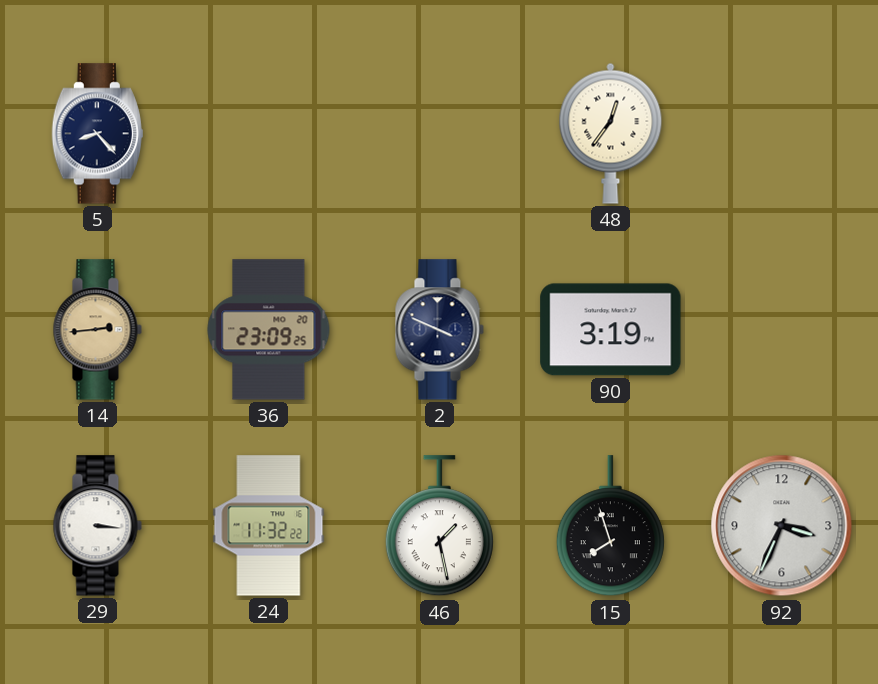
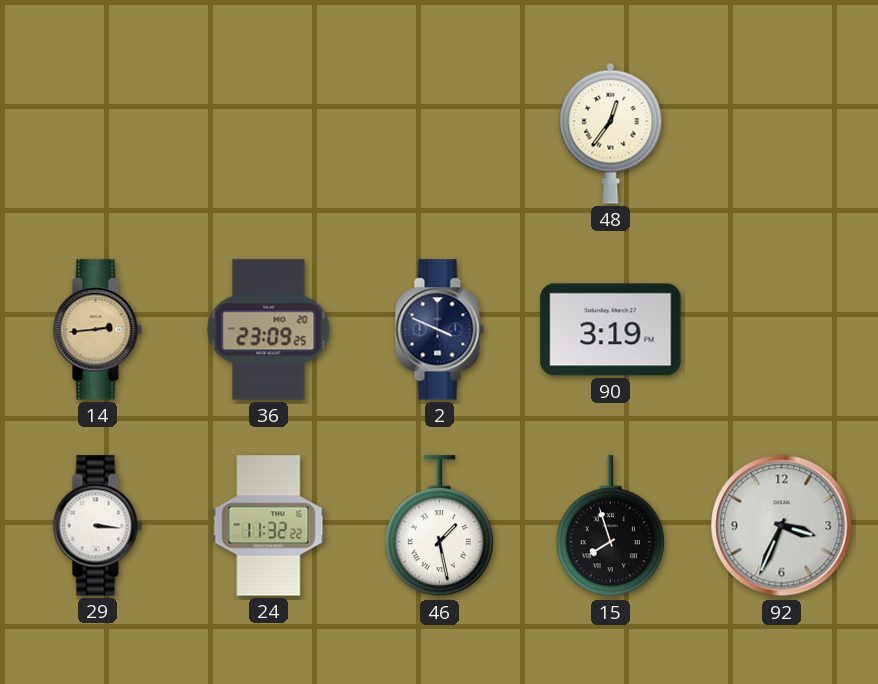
5: 8:23 -> none (97, 134)
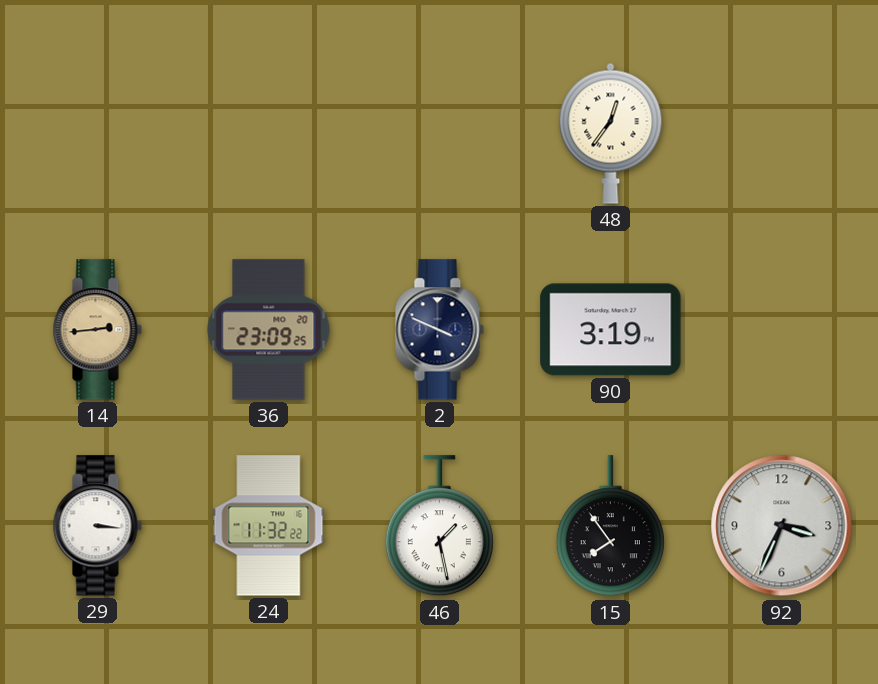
15: 7:57 -> 7:54 (610, 526)
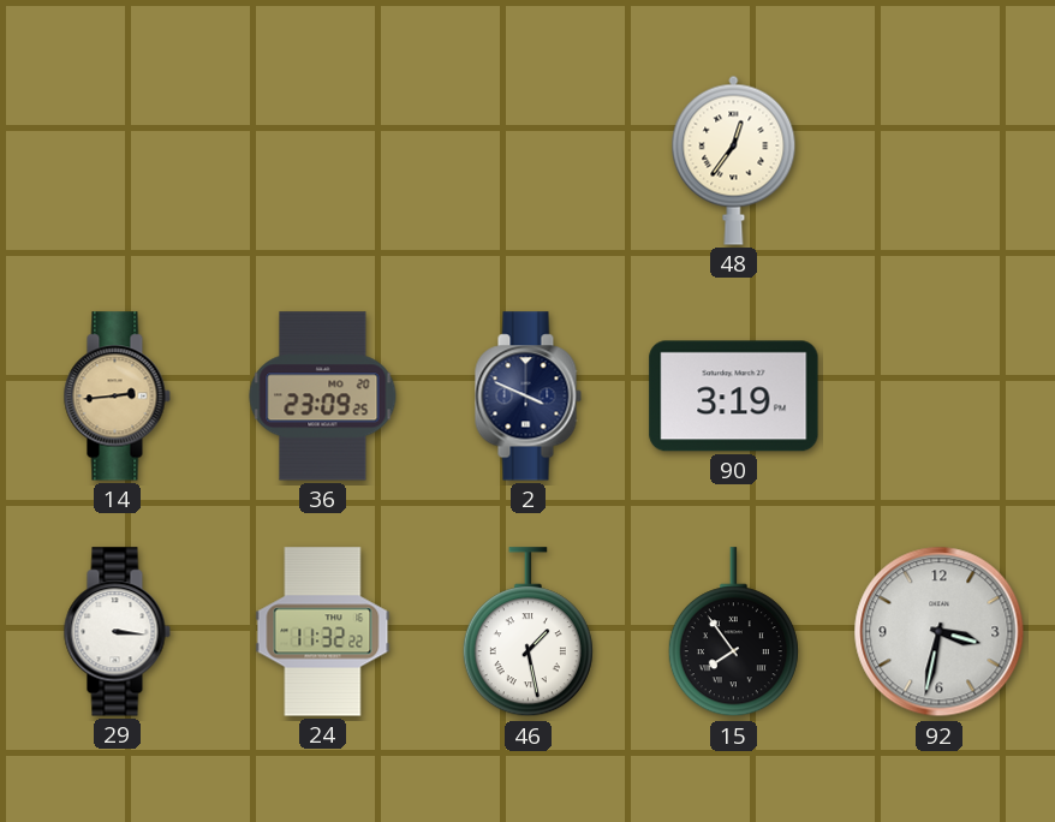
92: 3:34 -> 3:32 (940, 632)
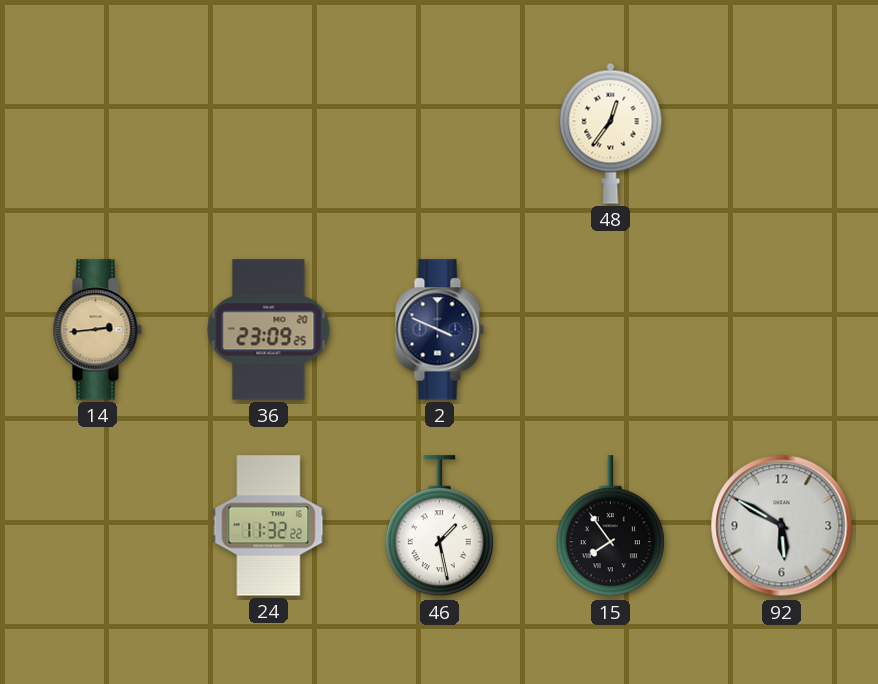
90: 3:19 -> none (734, 397)
29: 3:16 -> none (117, 632)
92: 3:32 -> 5:50 (782, 526)
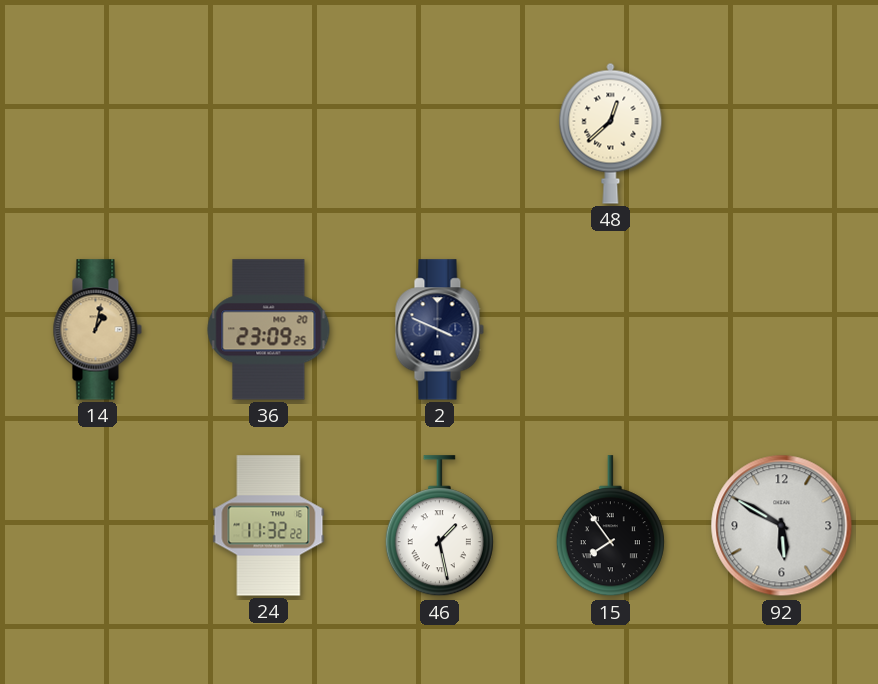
48: 12:36 -> 12:38 (611, 133)
14: 2:44 -> 1:02 (97, 330)
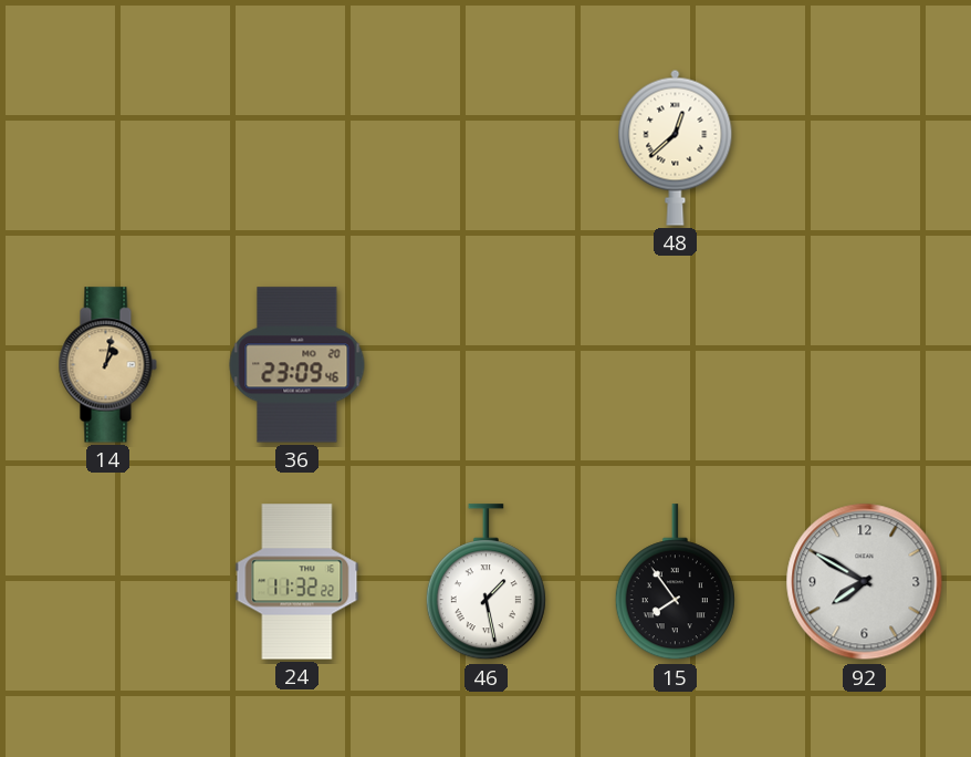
36: 23:09:25 -> 23:09:46 (297, 365)
2: 3:49 -> none (439, 330)
92: 5:50 -> 7:50 (865, 582)
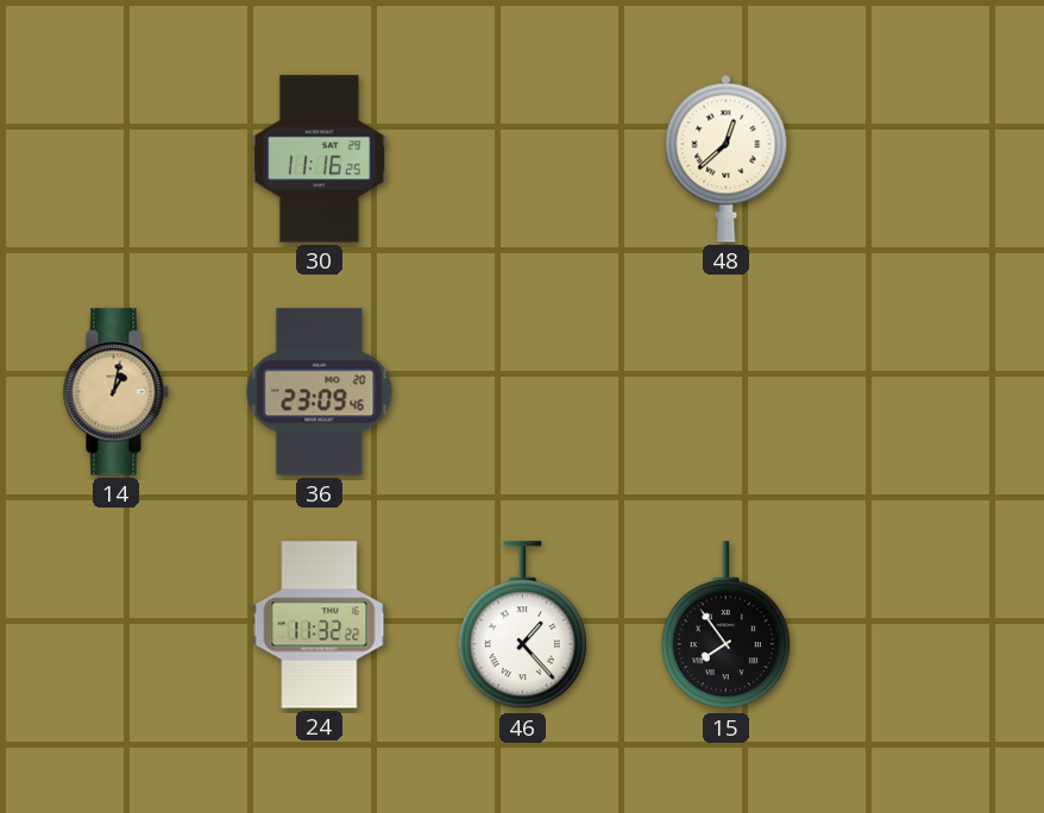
30: none -> 11:16 (319, 159)
46: 1:28 -> 1:23 (522, 625)
92: 7:50 -> none (865, 582)
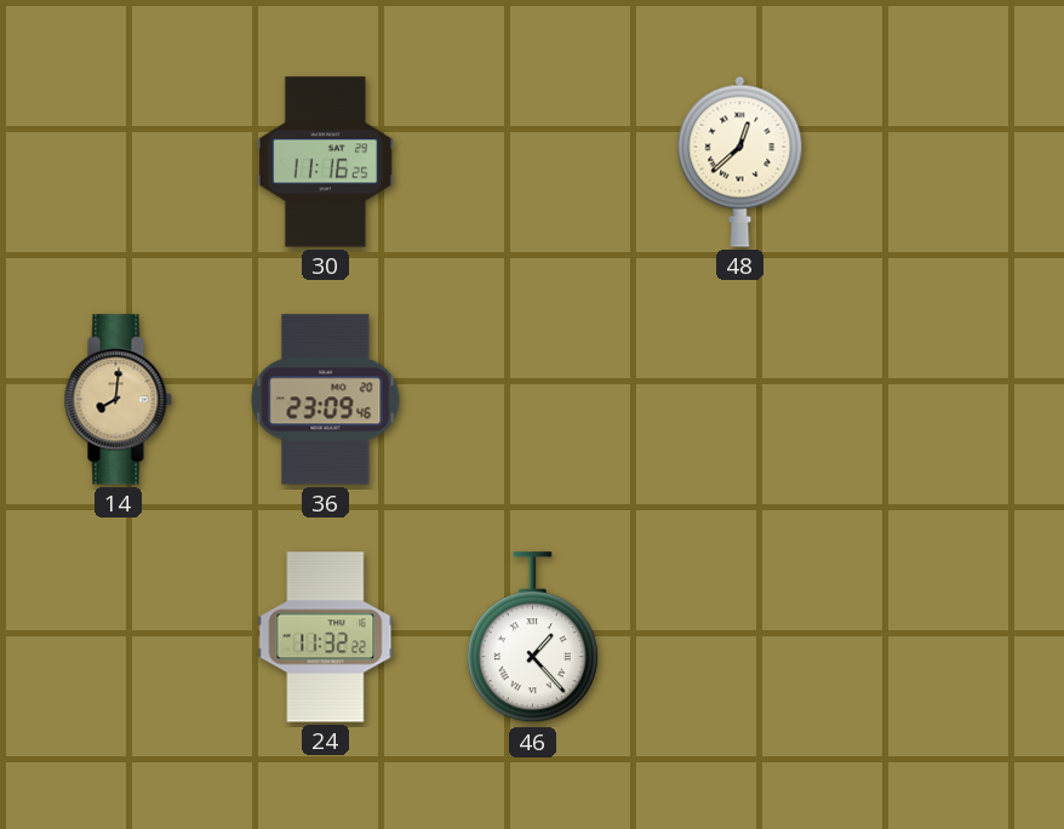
14: 1:02 -> 8:01 (118, 400)
15: 7:54 -> none (725, 625)
